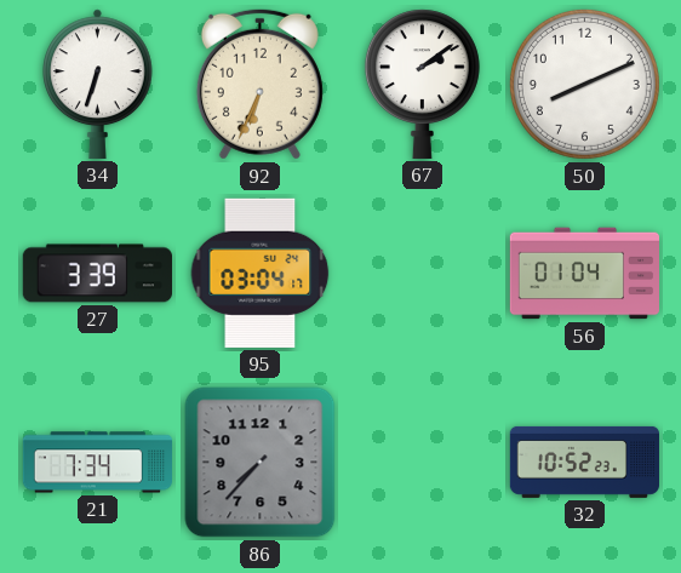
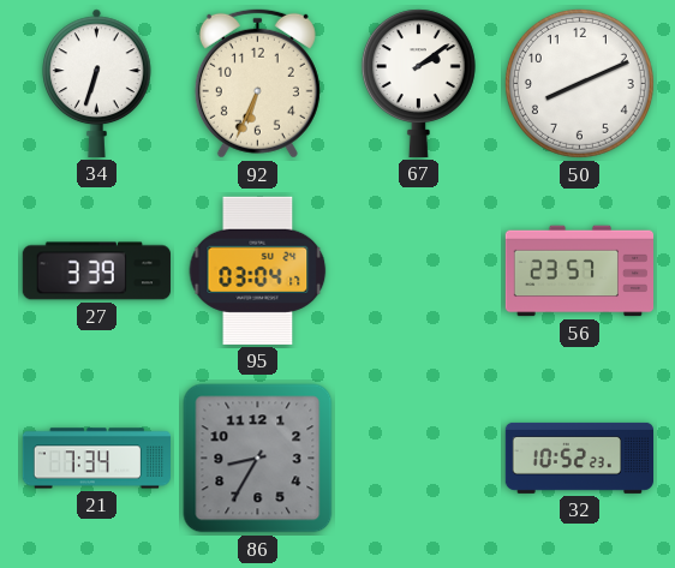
56: 01:04 -> 23:57 (580, 271)
86: 7:37 -> 8:35 (258, 459)
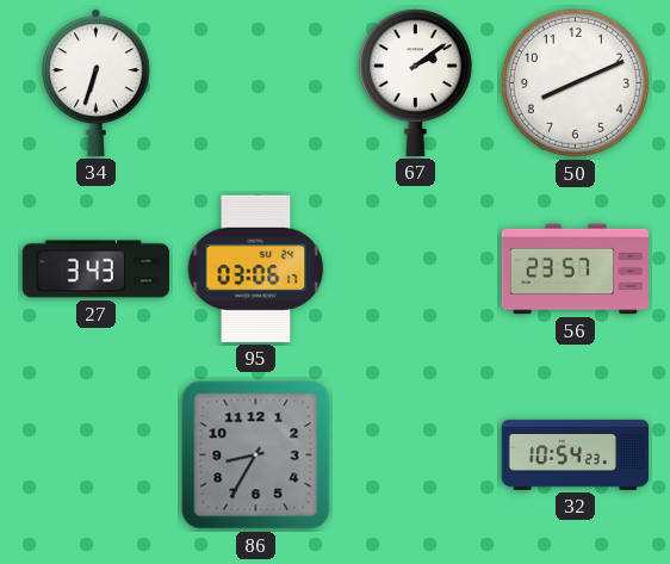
92: 6:34 -> none (257, 83)
27: 3:39 -> 3:43 (95, 269)
95: 03:04 -> 03:06 (256, 268)
21: 7:34 -> none (97, 459)
32: 10:52 -> 10:54 (575, 454)
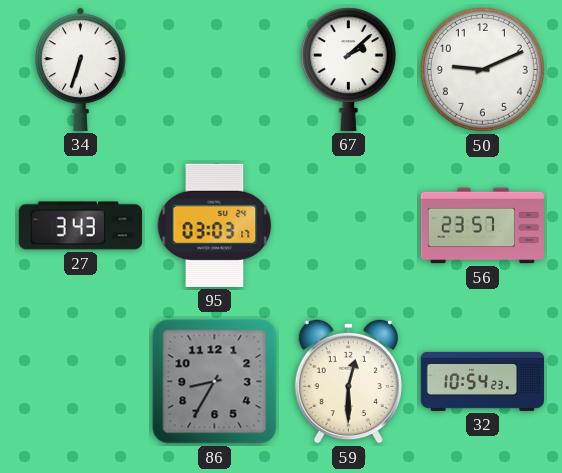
67: 2:09 -> 2:08 (348, 69)
50: 8:11 -> 9:11 (482, 69)
95: 03:06 -> 03:03 (215, 225)
59: none -> 12:30 (348, 381)
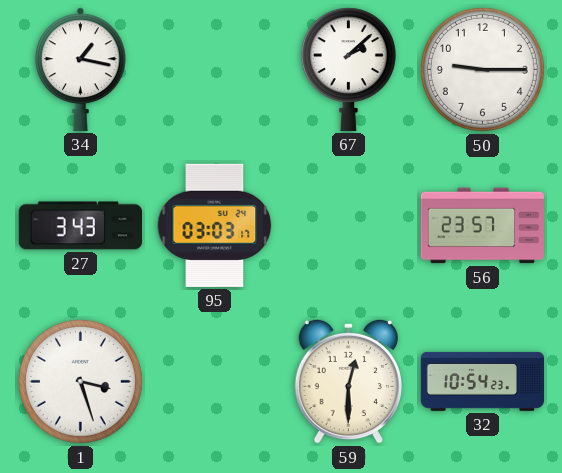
34: 6:33 -> 1:17 (81, 69)
50: 9:11 -> 9:15 (482, 69)
1: none -> 3:27 (80, 381)
86: 8:35 -> none (215, 382)
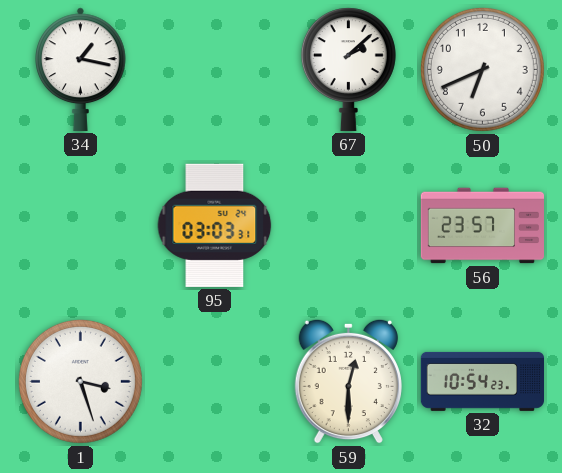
50: 9:15 -> 6:41 (482, 69)
27: 3:43 -> none (80, 226)
95: 03:03:17 -> 03:03:31 (215, 225)
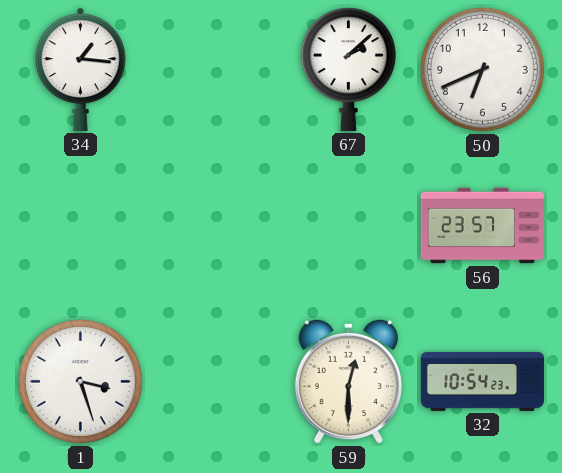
34: 1:17 -> 1:16 (81, 69)
95: 03:03 -> none (215, 225)
